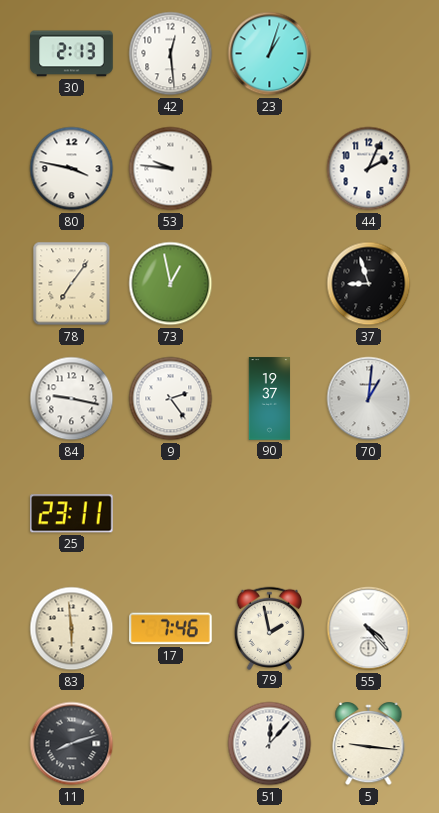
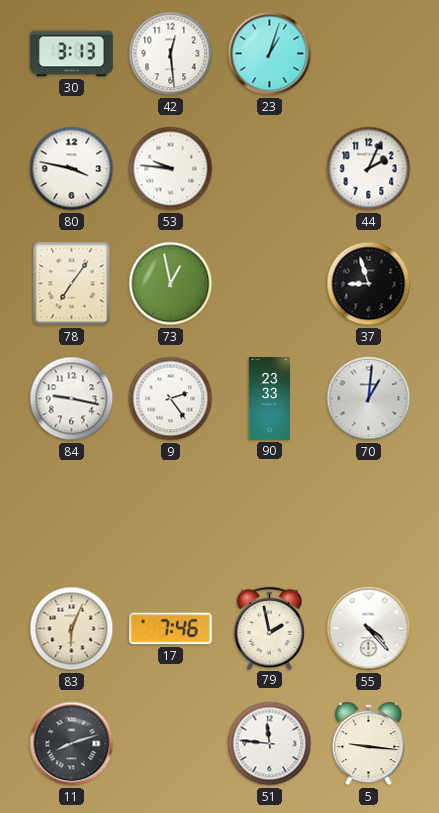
30: 2:13 -> 3:13 (72, 54)
90: 19:37 -> 23:33 (270, 399)
25: 23:11 -> none (72, 514)
83: 5:59 -> 6:04 (72, 629)
51: 12:07 -> 11:46 (270, 744)
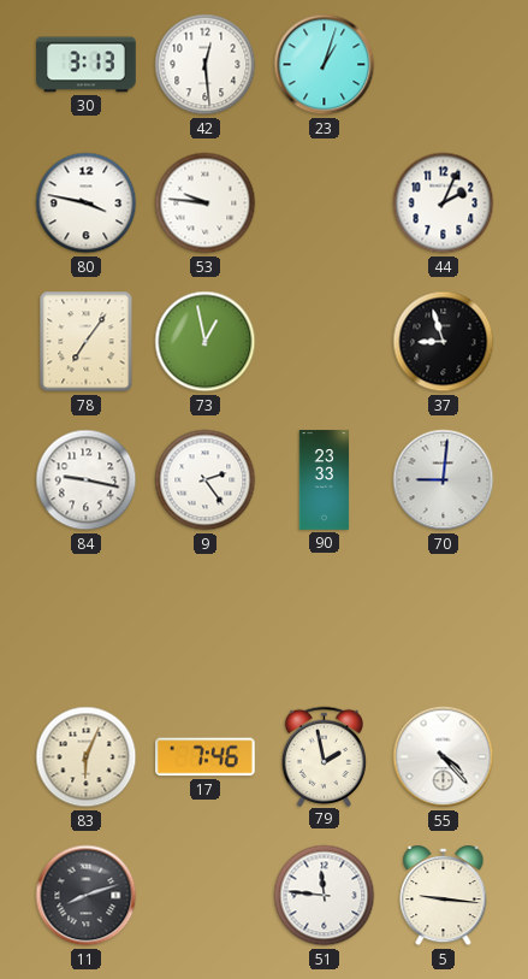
70: 1:01 -> 9:01 (444, 480)
